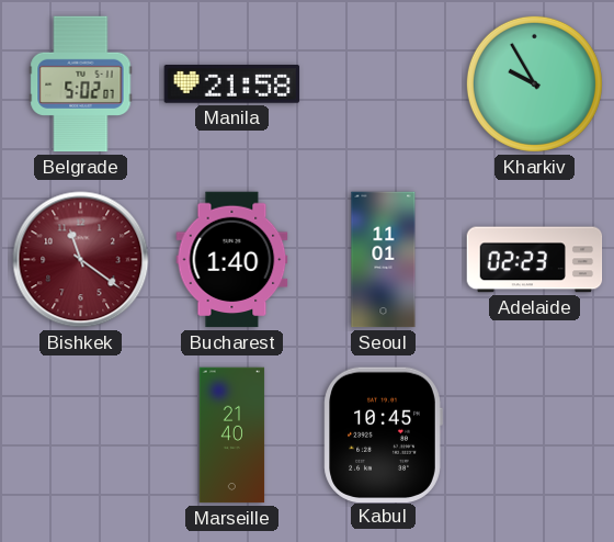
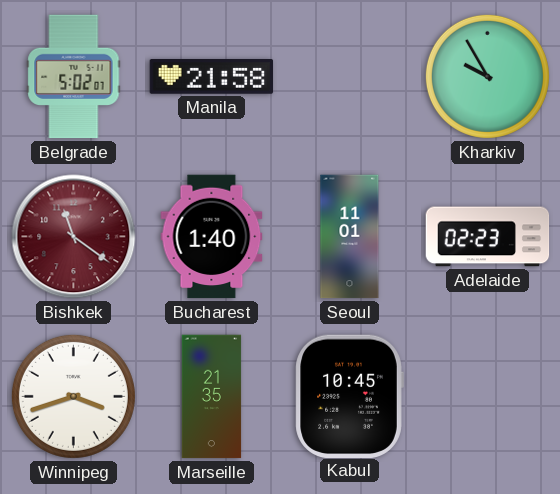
Winnipeg: none -> 3:42 (73, 396)
Marseille: 21:40 -> 21:35 (212, 397)
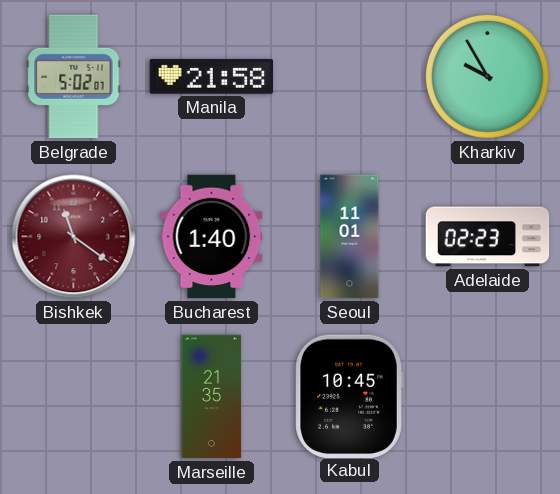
Winnipeg: 3:42 -> none (73, 396)
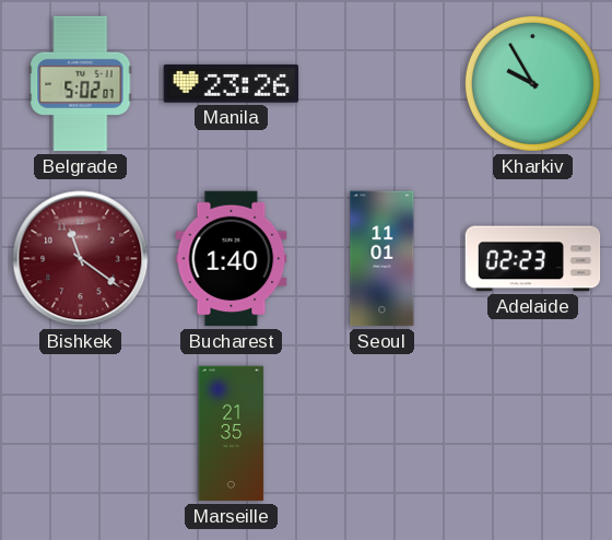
Manila: 21:58 -> 23:26 (232, 84)
Kabul: 10:45 -> none (349, 396)
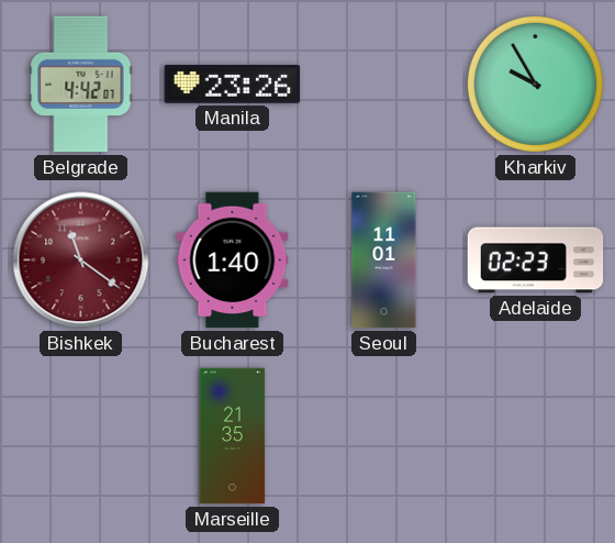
Belgrade: 5:02 -> 4:42 (81, 85)
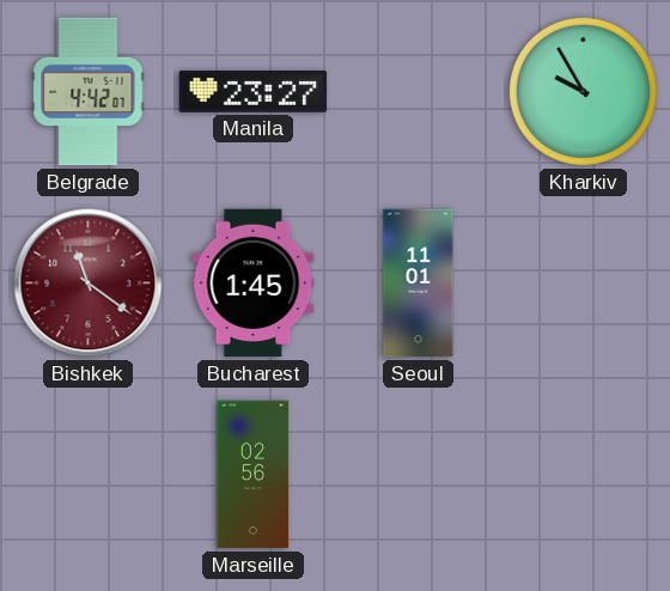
Manila: 23:26 -> 23:27 (254, 92)
Bucharest: 1:40 -> 1:45 (254, 284)
Adelaide: 02:23 -> none (536, 261)
Marseille: 21:35 -> 02:56 (254, 475)
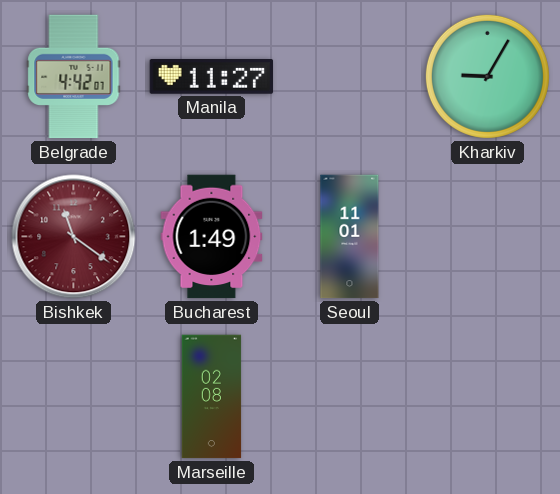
Manila: 23:27 -> 11:27 (212, 77)
Kharkiv: 9:55 -> 9:05 (487, 76)
Bucharest: 1:45 -> 1:49 (212, 237)
Marseille: 02:56 -> 02:08 (212, 397)
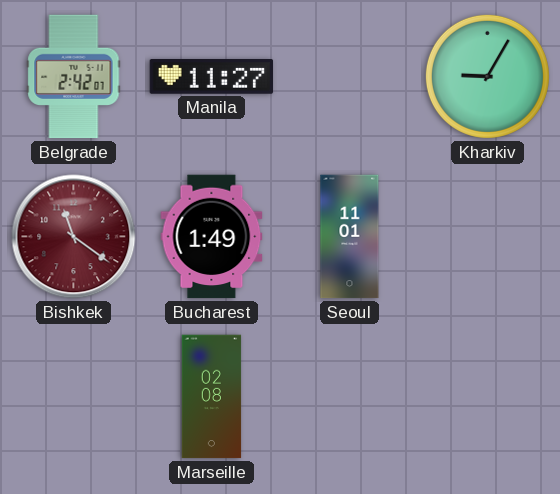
Belgrade: 4:42 -> 2:42 (74, 77)
